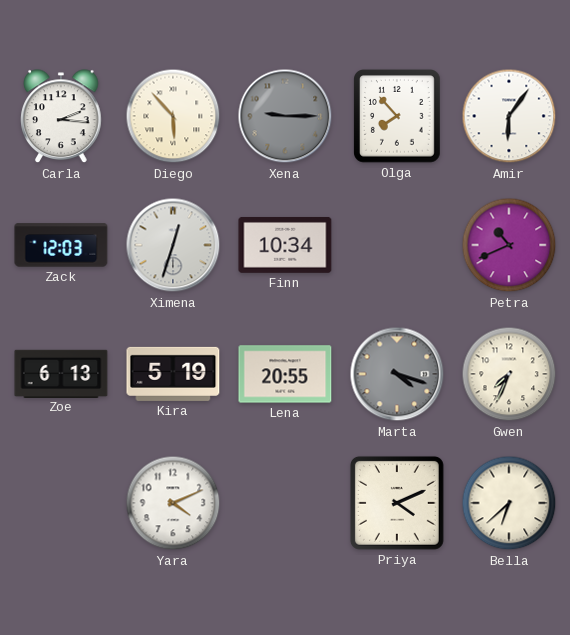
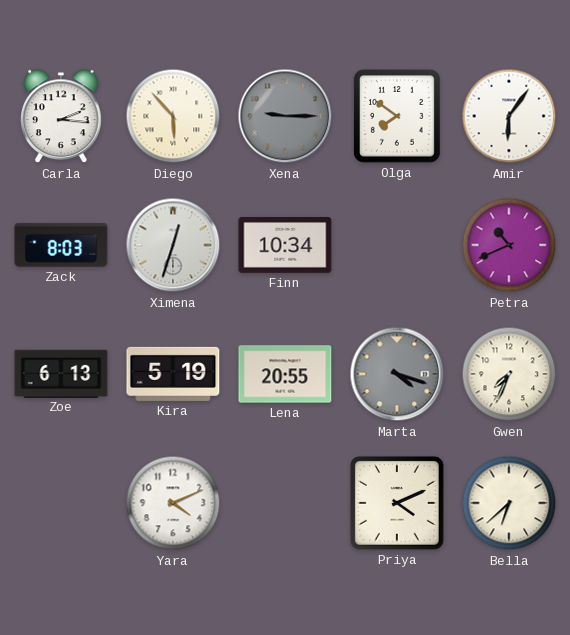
Olga: 7:53 -> 7:51 (398, 117)
Zack: 12:03 -> 8:03 (61, 245)
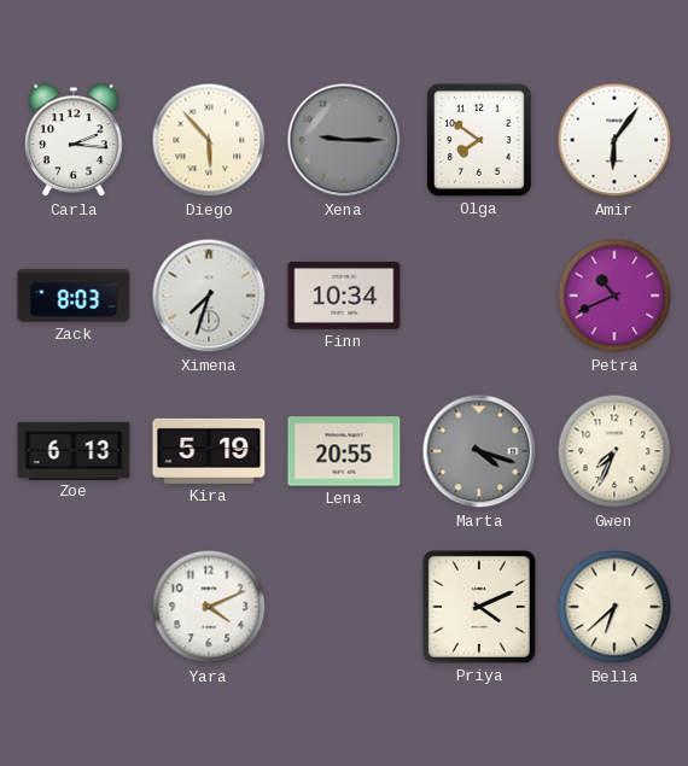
Ximena: 12:33 -> 7:33 (209, 296)
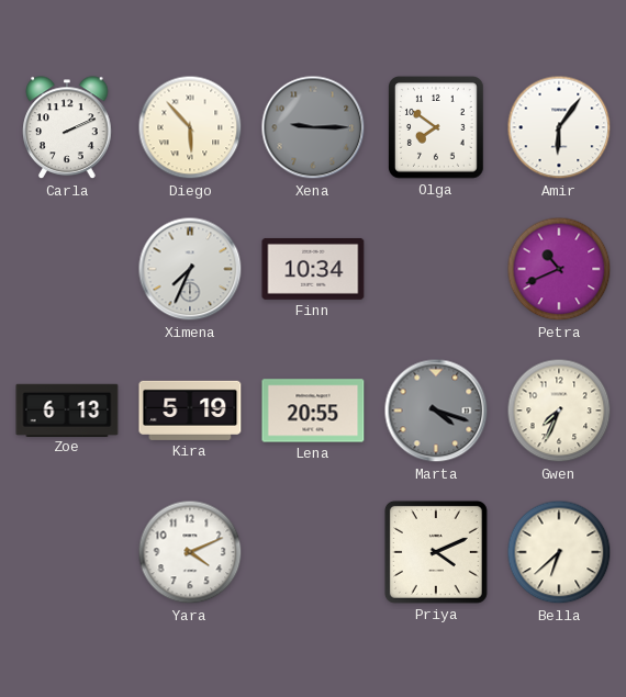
Carla: 2:16 -> 2:11 (67, 128)
Zack: 8:03 -> none (74, 296)
Ximena: 7:33 -> 7:34 (190, 269)
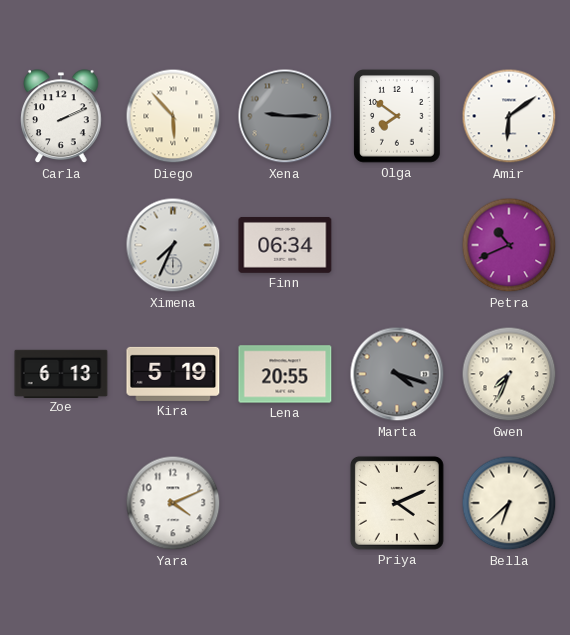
Amir: 6:06 -> 6:09 (509, 116)
Finn: 10:34 -> 06:34 (285, 245)
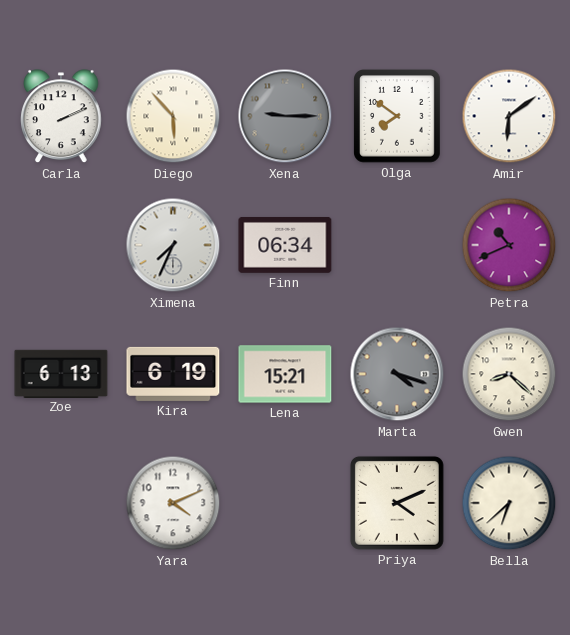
Kira: 5:19 -> 6:19 (173, 374)
Lena: 20:55 -> 15:21 (285, 374)
Gwen: 7:34 -> 8:22 (509, 374)
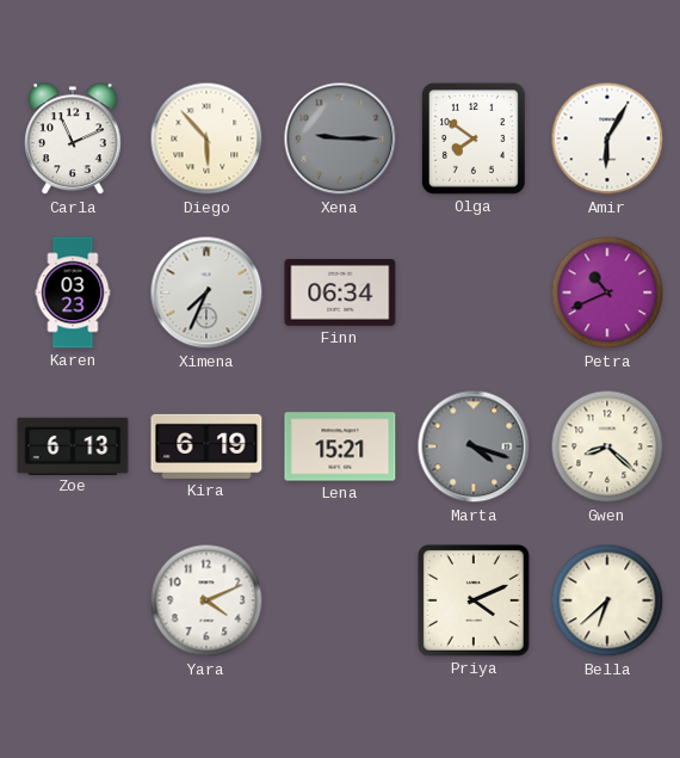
Carla: 2:11 -> 11:11 (73, 140)
Amir: 6:09 -> 6:05 (607, 138)
Karen: none -> 03:23 (73, 292)
